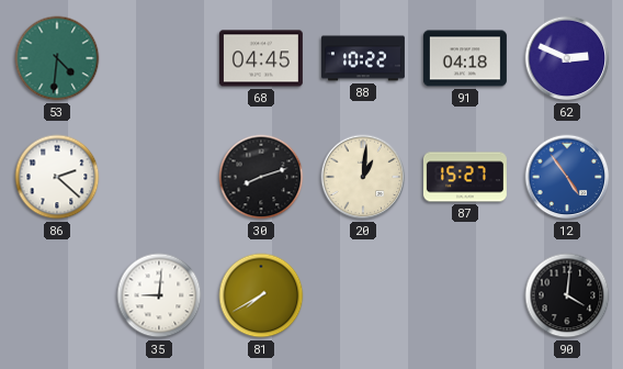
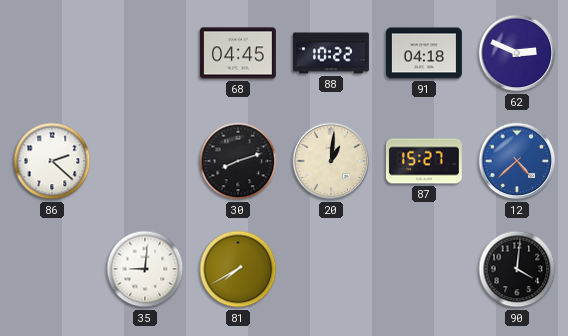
53: 4:31 -> none (57, 58)
12: 4:54 -> 4:38 (517, 161)
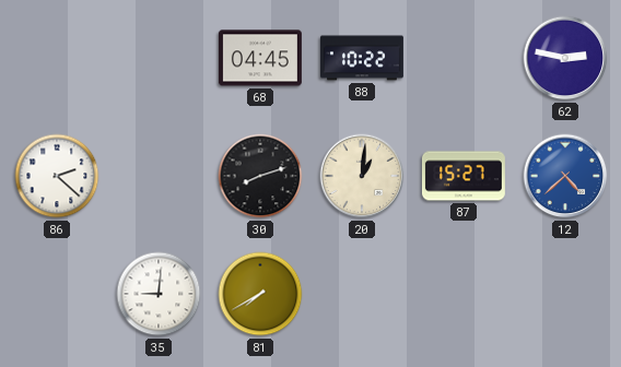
91: 04:18 -> none (424, 53)
62: 2:49 -> 2:47 (565, 58)
90: 4:01 -> none (517, 269)
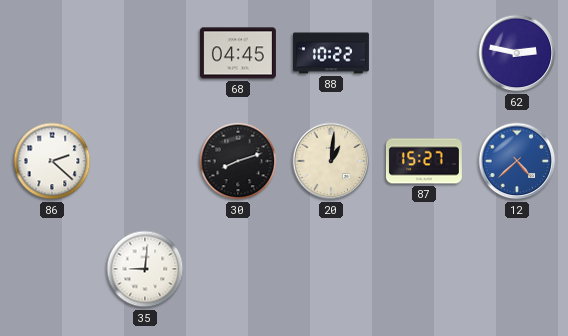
81: 7:40 -> none (260, 294)
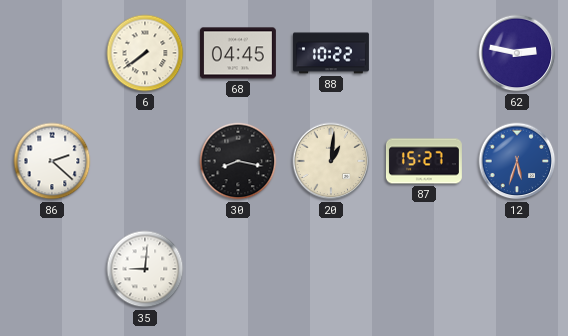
6: none -> 7:39 (145, 53)
30: 8:12 -> 8:17 (238, 161)
12: 4:38 -> 5:33 (517, 161)
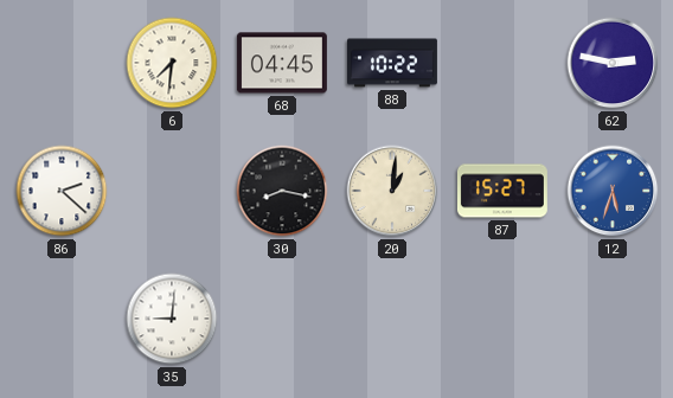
6: 7:39 -> 7:31 (172, 63)
